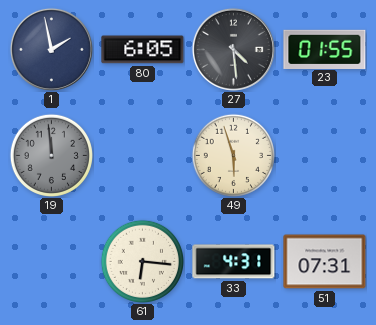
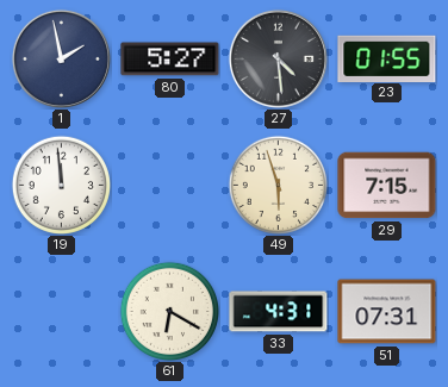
80: 6:05 -> 5:27 (170, 60)
19 dial: grey -> white (61, 185)
29: none -> 7:15 (387, 186)
61: 6:16 -> 6:20 (169, 311)
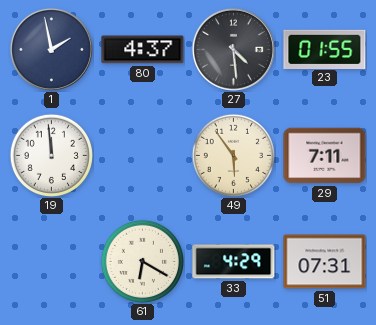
80: 5:27 -> 4:37 (143, 50)
49: 5:57 -> 5:54 (233, 155)
29: 7:15 -> 7:11 (325, 156)
33: 4:31 -> 4:29 (234, 262)
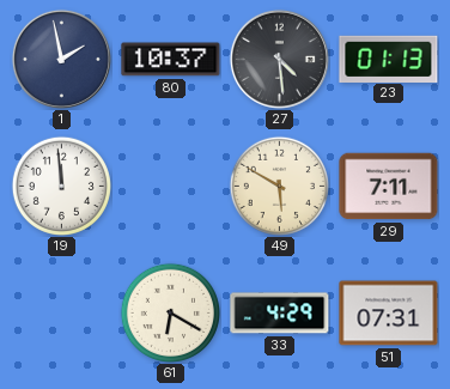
80: 4:37 -> 10:37 (171, 60)
23: 01:55 -> 01:13 (389, 59)
49: 5:54 -> 5:50 (279, 186)
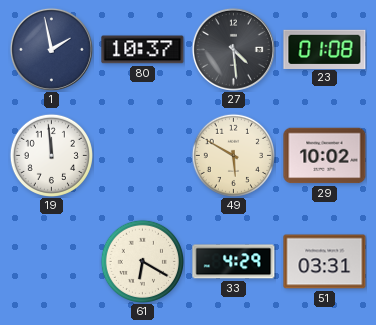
23: 01:13 -> 01:08 (325, 49)
29: 7:11 -> 10:02 (325, 156)
51: 07:31 -> 03:31 (325, 262)
